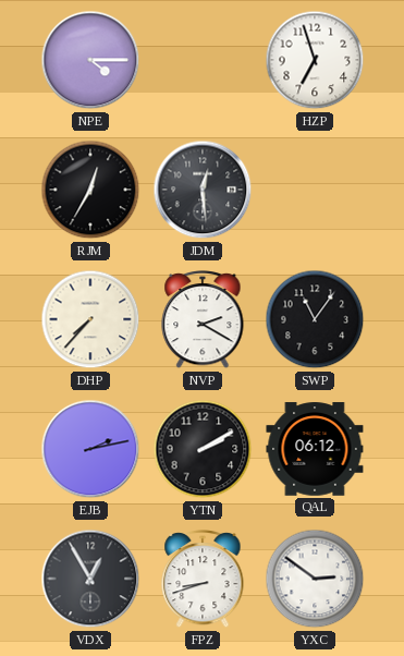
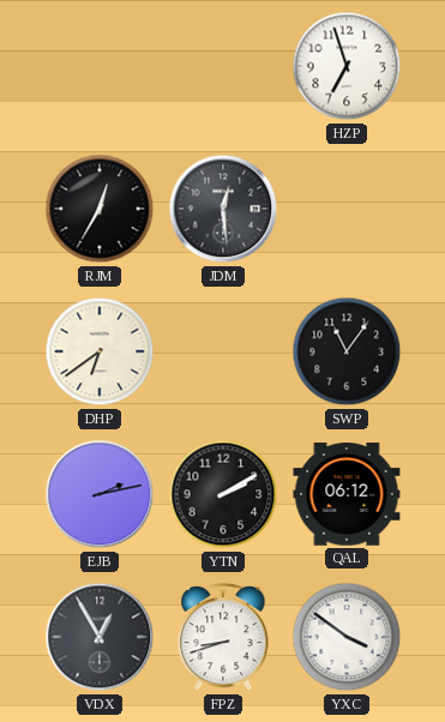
NPE: 4:15 -> none (90, 60)
DHP: 7:37 -> 6:39 (100, 351)
NVP: 2:20 -> none (203, 320)
YXC: 2:51 -> 3:51 (347, 637)
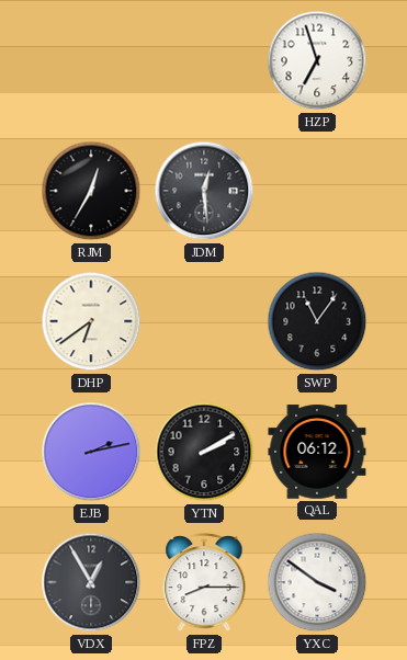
FPZ: 8:42 -> 8:15 (204, 583)
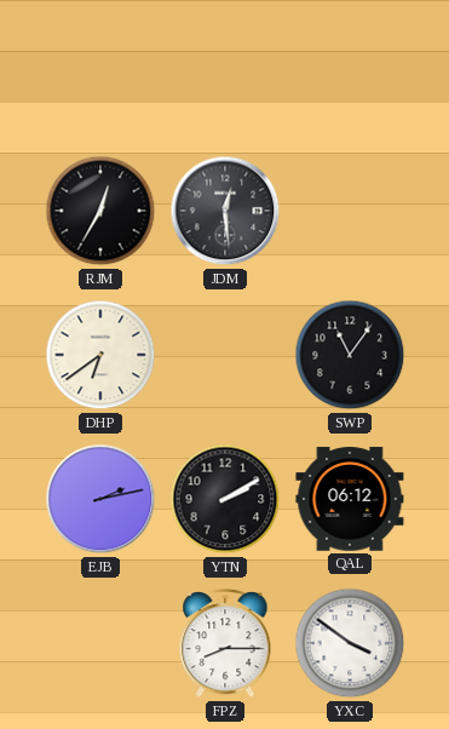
HZP: 6:57 -> none (317, 60)
VDX: 12:55 -> none (91, 582)
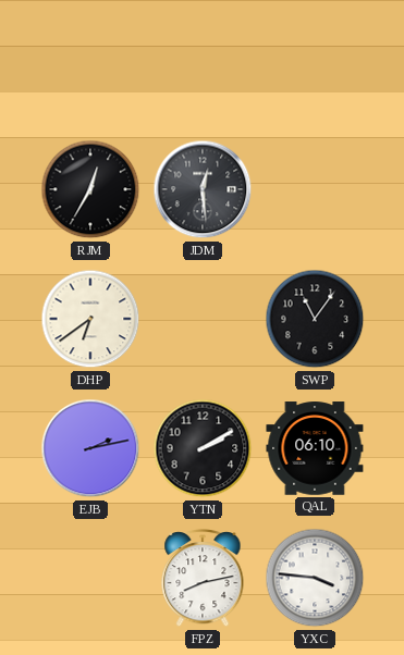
QAL: 06:12 -> 06:10 (315, 448)
FPZ: 8:15 -> 8:13 (203, 579)
YXC: 3:51 -> 3:46 (315, 578)
